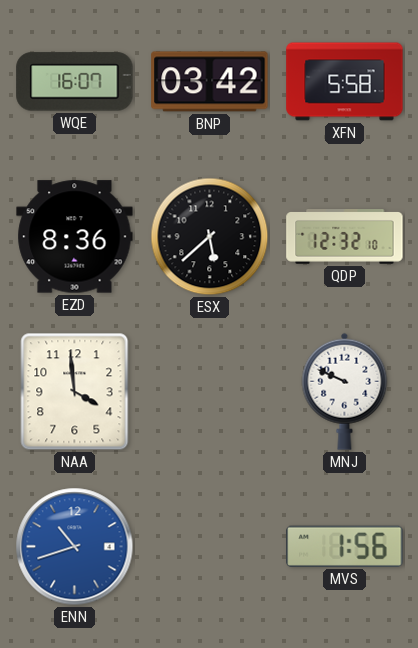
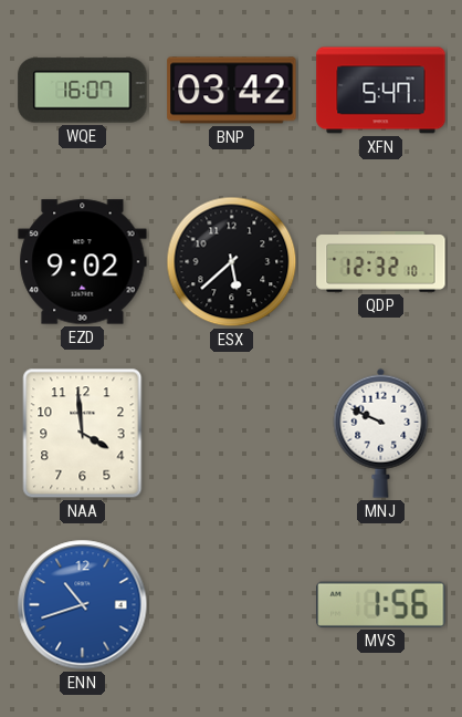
XFN: 5:58 -> 5:47 (381, 91)
EZD: 8:36 -> 9:02 (83, 262)
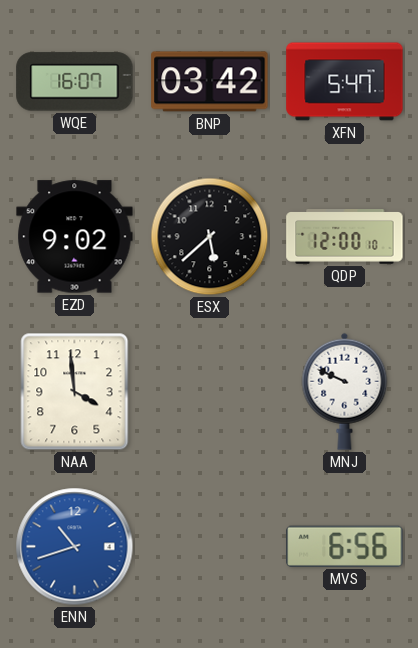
QDP: 12:32 -> 12:00 (345, 237)
MVS: 1:56 -> 6:56 (345, 546)
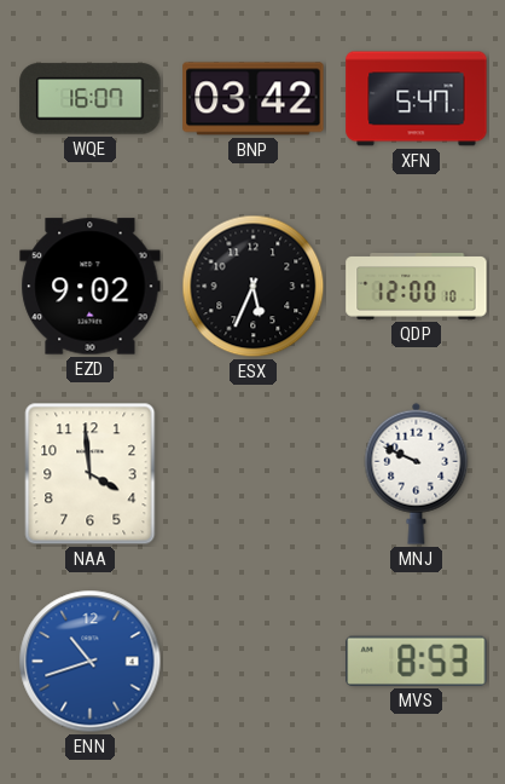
ESX: 5:38 -> 5:34 (254, 287)
MVS: 6:56 -> 8:53 (417, 661)
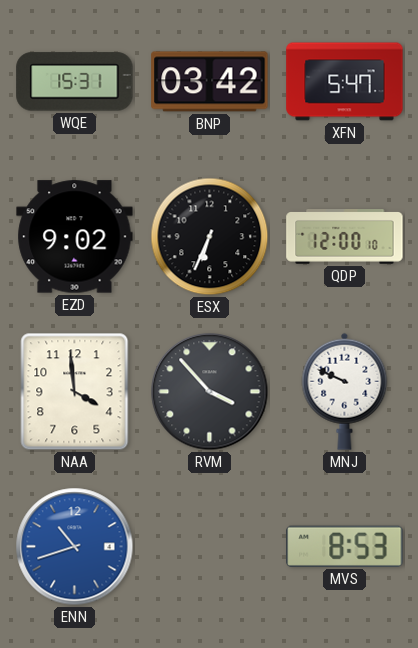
WQE: 16:07 -> 15:31 (75, 82)
ESX: 5:34 -> 6:34 (210, 237)
RVM: none -> 3:53 (210, 392)
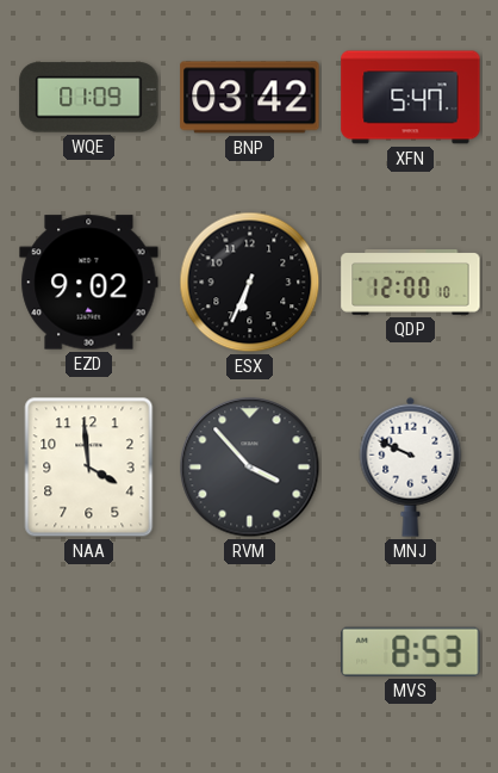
WQE: 15:31 -> 01:09 (89, 98)
ENN: 10:42 -> none (75, 547)
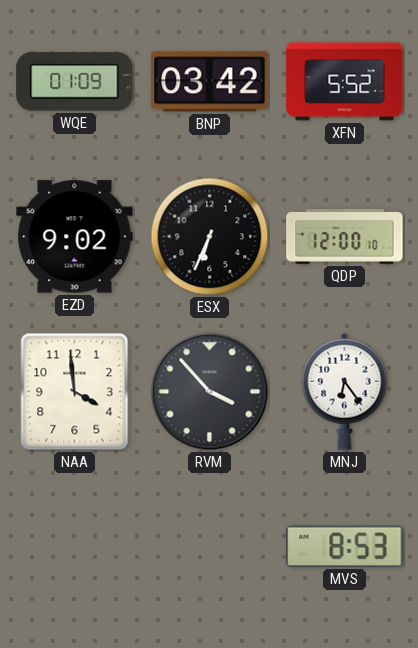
XFN: 5:47 -> 5:52 (345, 82)
MNJ: 9:49 -> 6:24 (345, 391)
